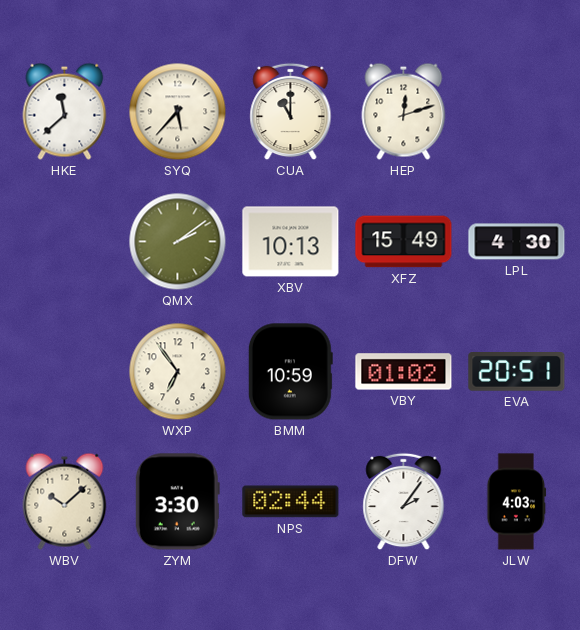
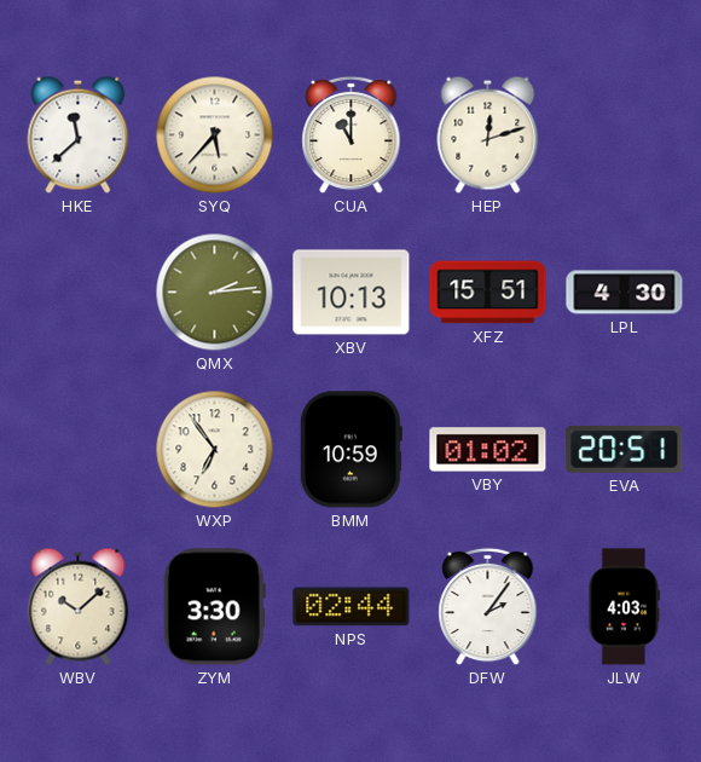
QMX: 2:09 -> 2:14 (215, 293)
XFZ: 15:49 -> 15:51 (488, 293)
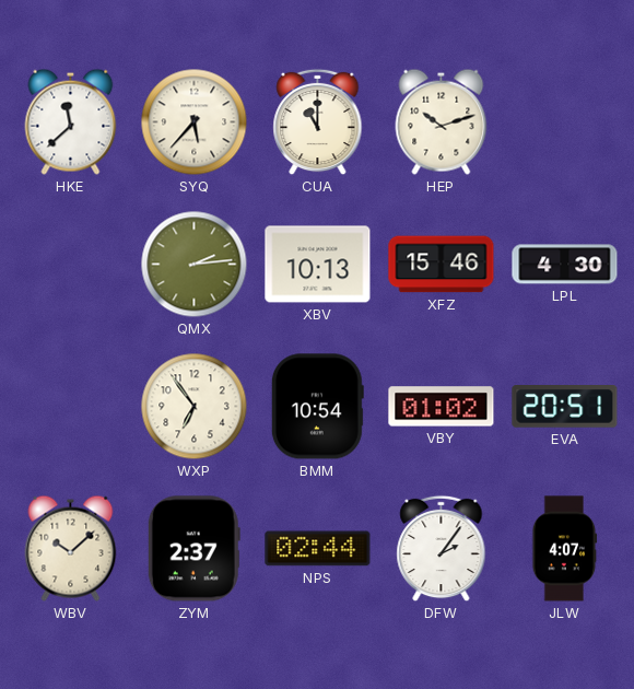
HEP: 12:12 -> 10:12 (442, 121)
XFZ: 15:51 -> 15:46 (442, 265)
BMM: 10:59 -> 10:54 (317, 407)
ZYM: 3:30 -> 2:37 (193, 549)
JLW: 4:03 -> 4:07 (565, 549)
